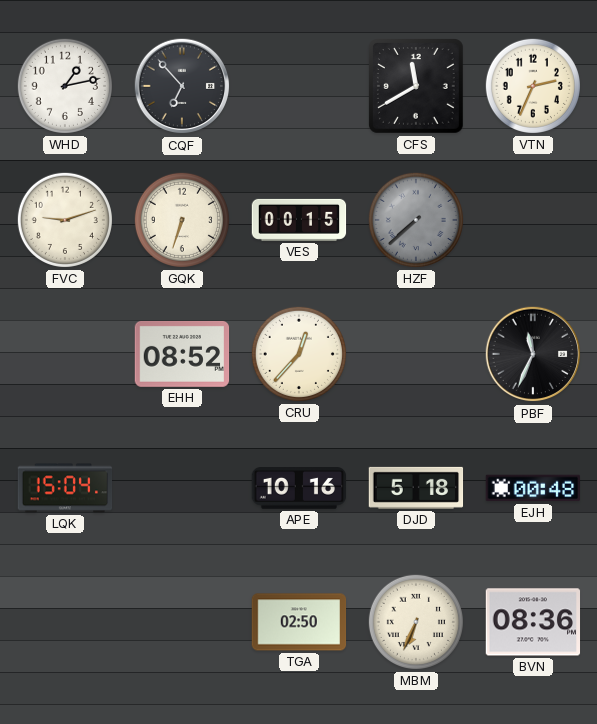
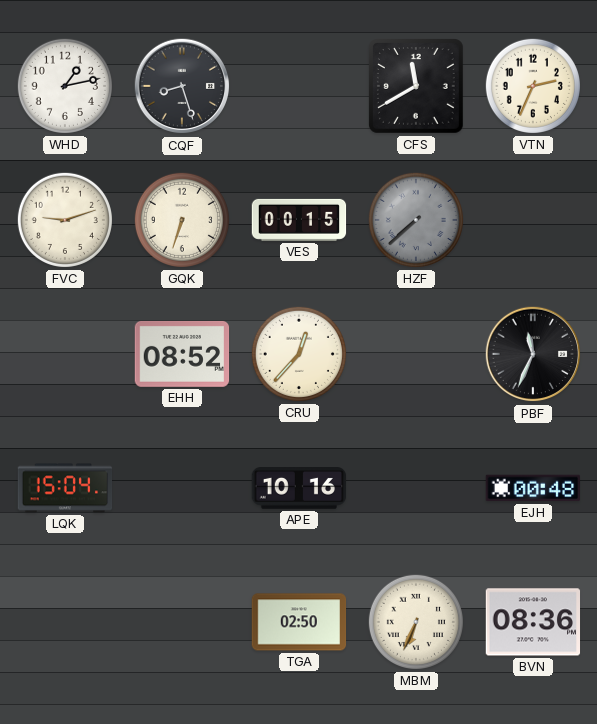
CQF: 6:53 -> 8:27 (182, 86)
DJD: 5:18 -> none (416, 488)
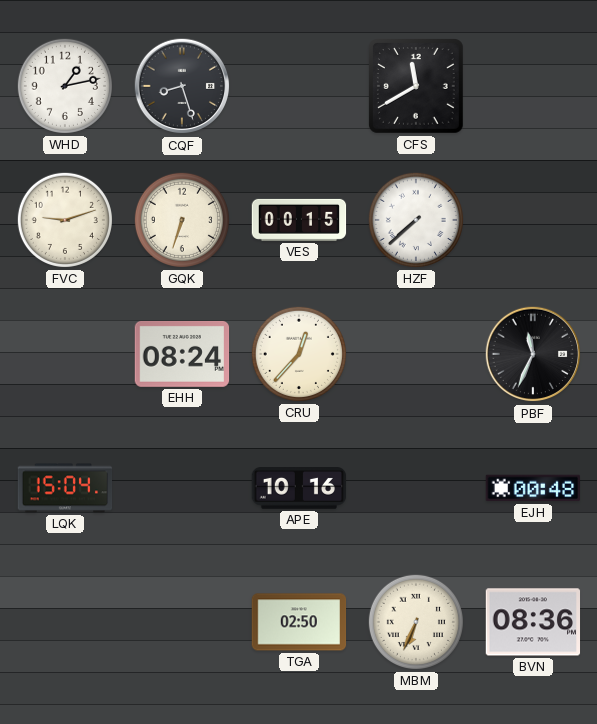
VTN: 2:34 -> none (533, 86)
HZF dial: grey -> white (416, 220)
EHH: 08:52 -> 08:24 (182, 354)
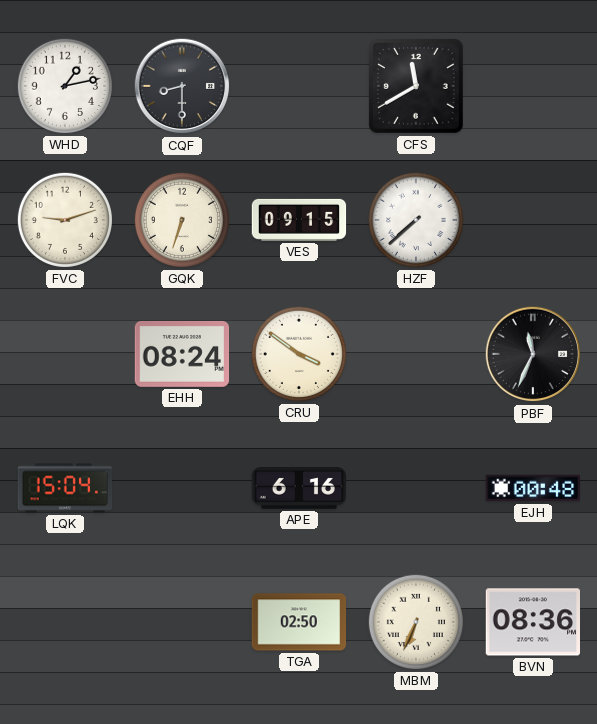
CQF: 8:27 -> 8:30 (182, 86)
VES: 00:15 -> 09:15 (299, 220)
CRU: 12:37 -> 3:51 (299, 354)
APE: 10:16 -> 6:16 (299, 489)
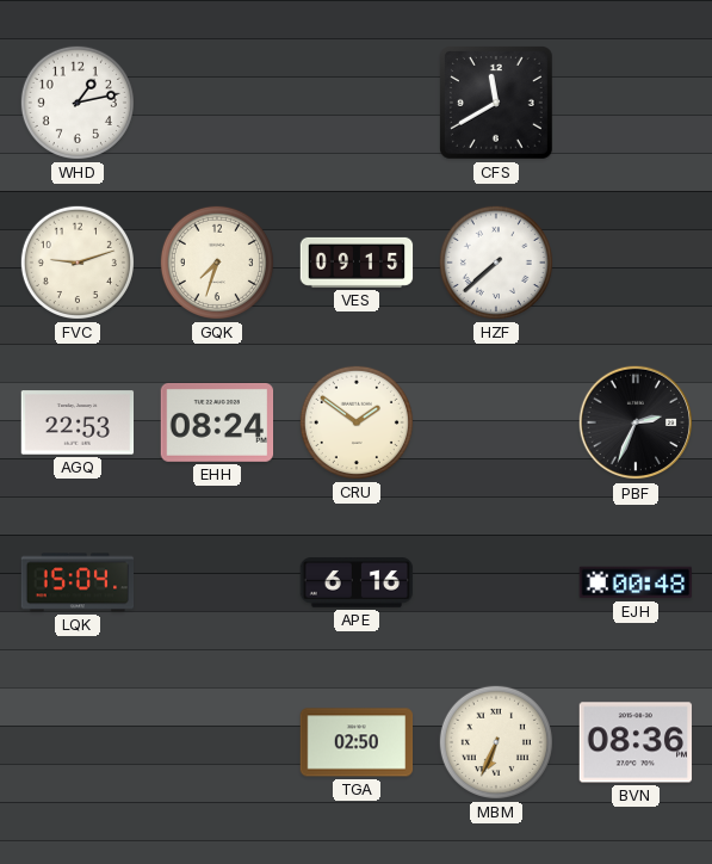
CQF: 8:30 -> none (182, 86)
GQK: 6:33 -> 7:33 (217, 263)
AGQ: none -> 22:53 (78, 422)
CRU: 3:51 -> 1:51 (357, 422)
PBF: 11:34 -> 2:34 (636, 422)
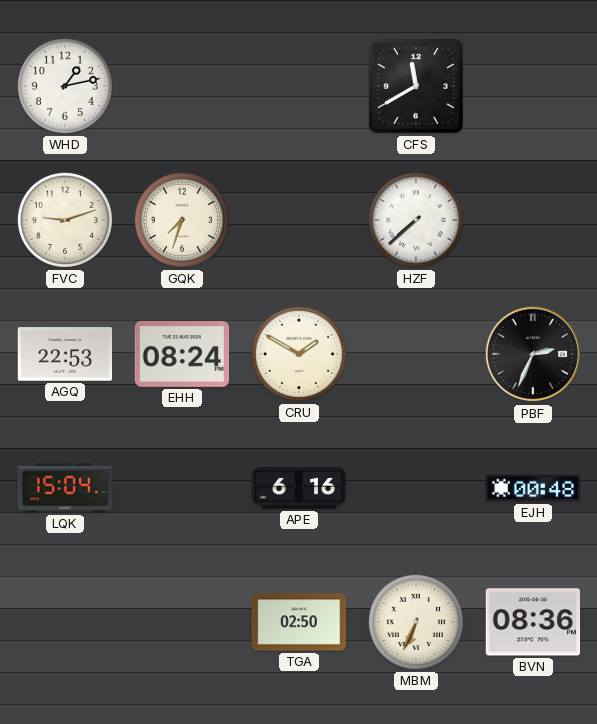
VES: 09:15 -> none (357, 263)
CRU: 1:51 -> 1:50 (299, 354)
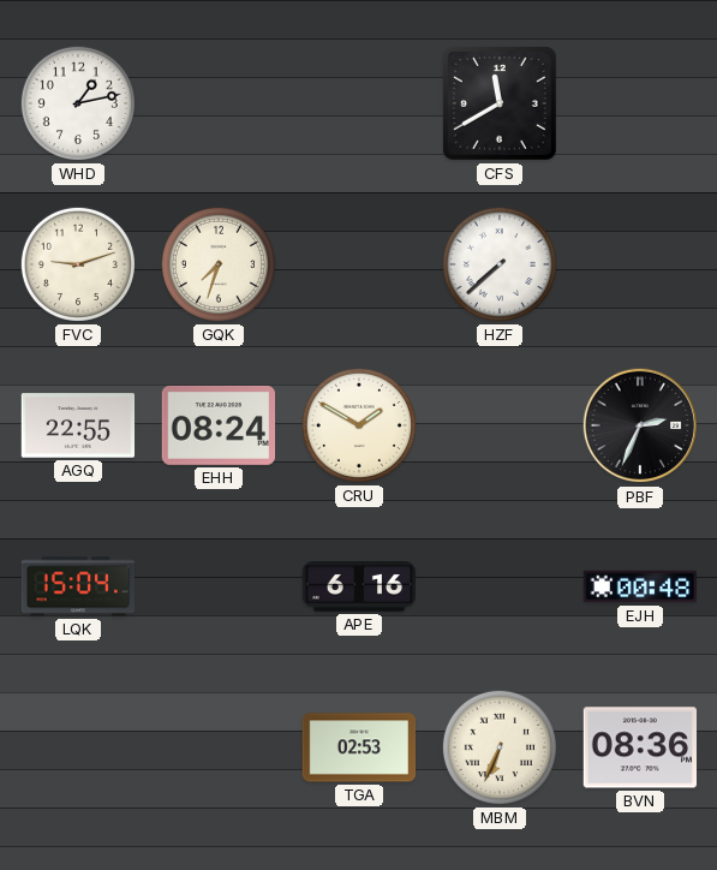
AGQ: 22:53 -> 22:55 (78, 425)
TGA: 02:50 -> 02:53 (359, 747)
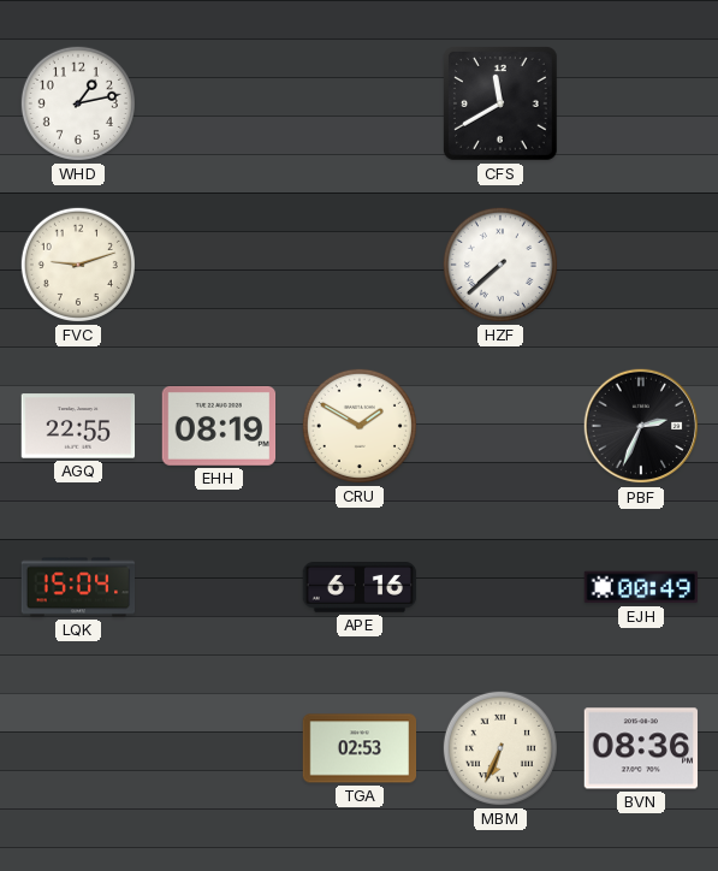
GQK: 7:33 -> none (219, 264)
EHH: 08:24 -> 08:19 (219, 426)
EJH: 00:48 -> 00:49 (641, 587)
